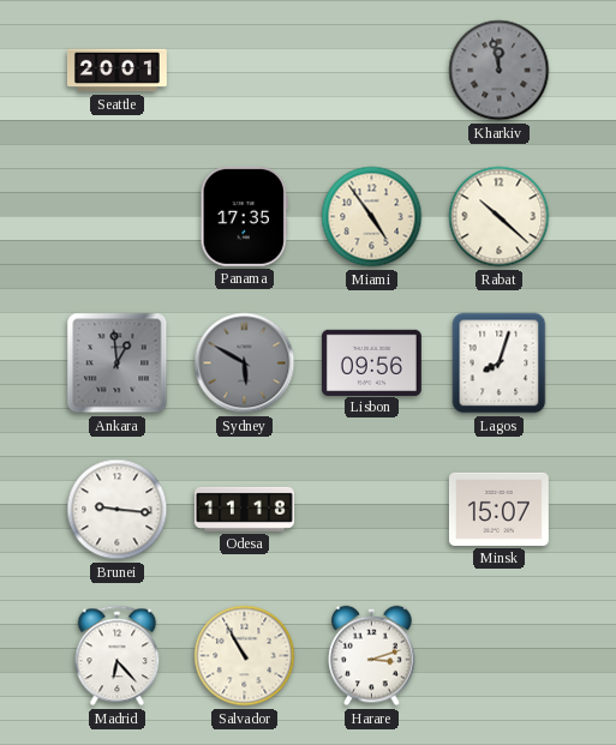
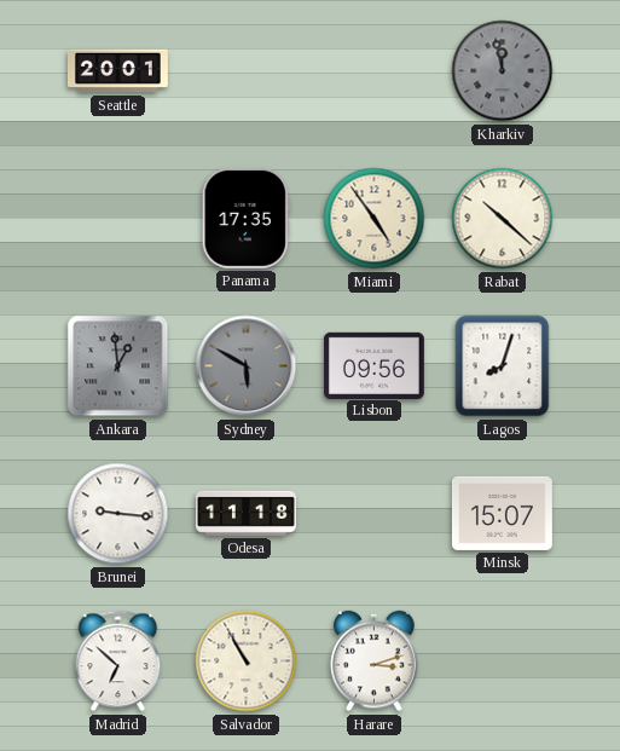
Madrid: 6:23 -> 6:52 (118, 662)
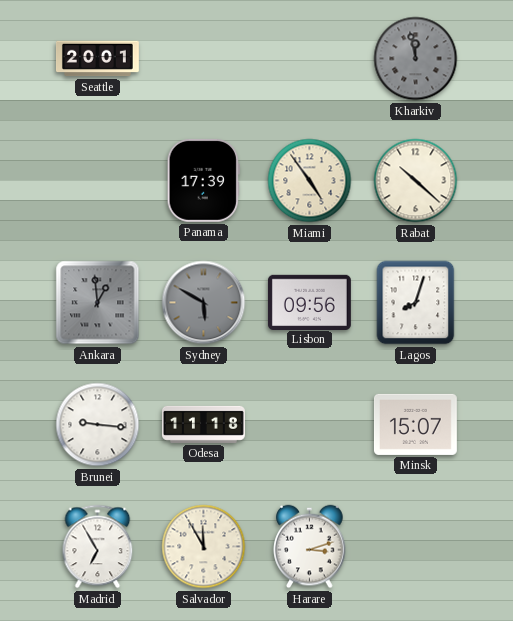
Panama: 17:35 -> 17:39 (203, 180)
Madrid: 6:52 -> 6:55 (98, 547)
Salvador: 10:55 -> 11:55 (204, 547)
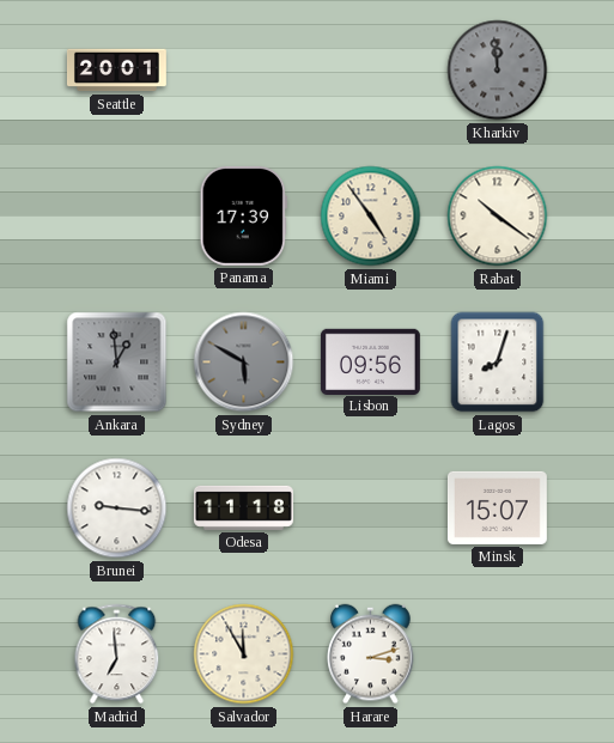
Kharkiv: 11:58 -> 11:59 (498, 71)
Rabat: 10:22 -> 10:21 (498, 217)
Madrid: 6:55 -> 6:59 (117, 654)
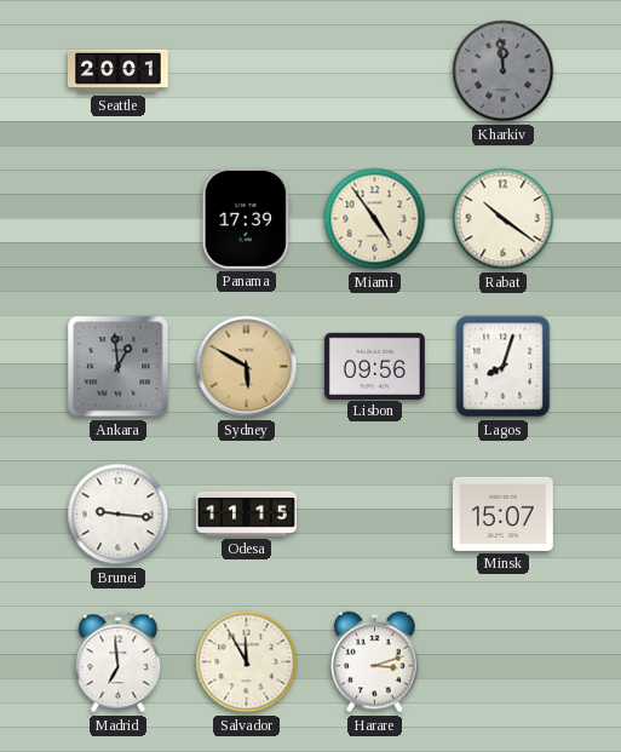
Sydney dial: grey -> champagne (247, 367)
Odesa: 11:18 -> 11:15 (246, 513)
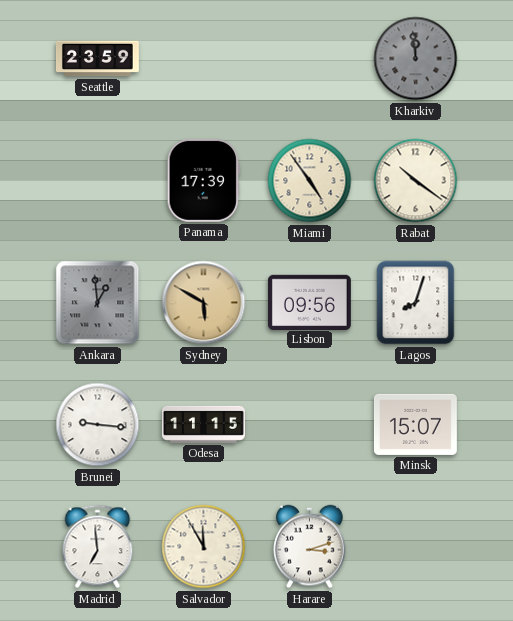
Seattle: 20:01 -> 23:59 (97, 59)
